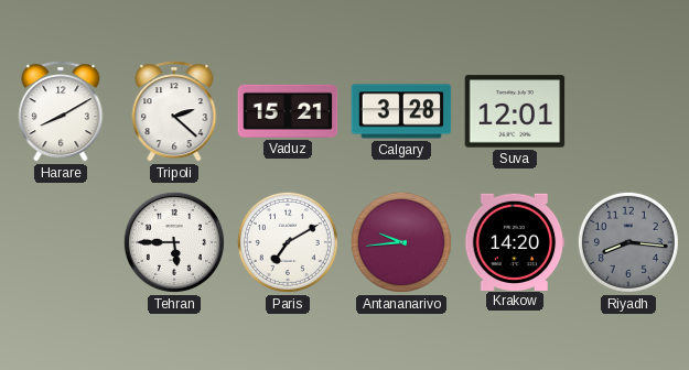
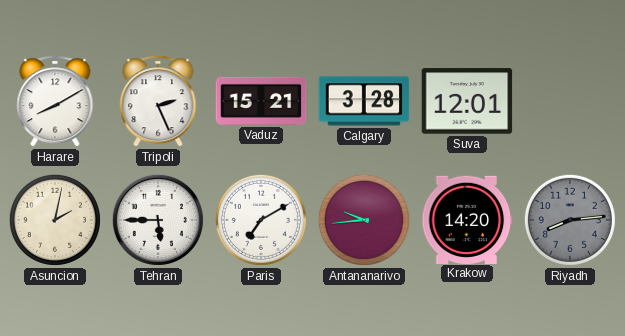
Tripoli: 2:22 -> 2:26 (158, 101)
Asuncion: none -> 2:02 (55, 220)
Riyadh: 8:16 -> 8:14 (570, 220)
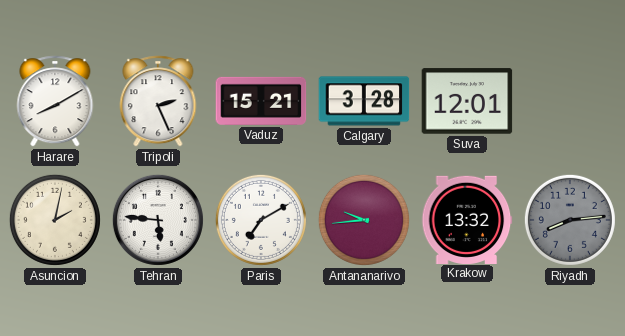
Tehran: 5:45 -> 5:46 (158, 220)
Krakow: 14:20 -> 13:32 (467, 219)
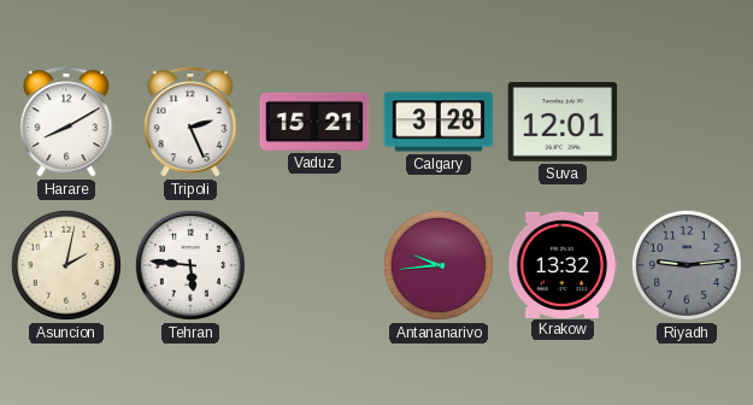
Paris: 7:10 -> none (261, 220)
Riyadh: 8:14 -> 9:14 (687, 265)
